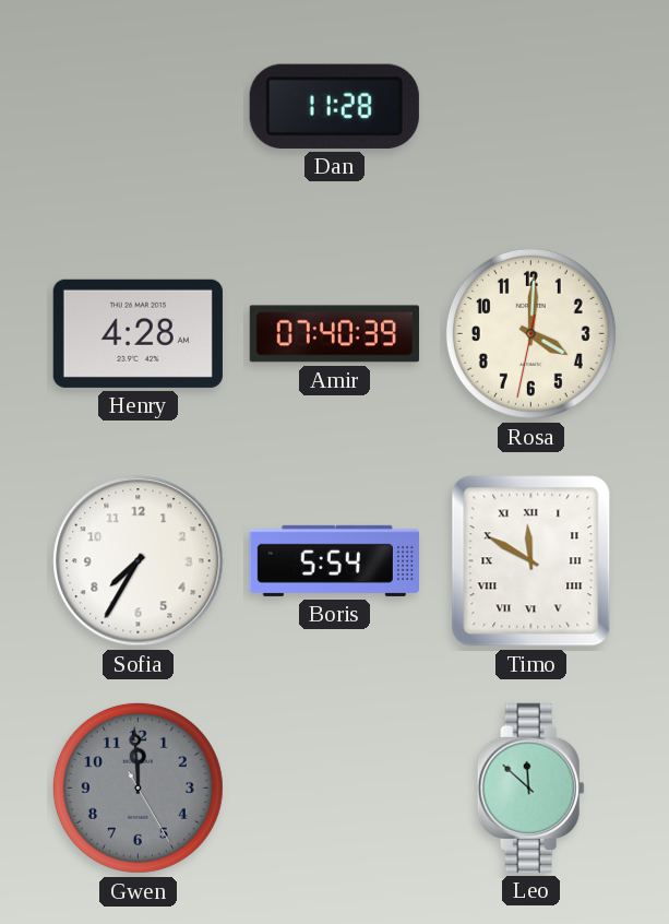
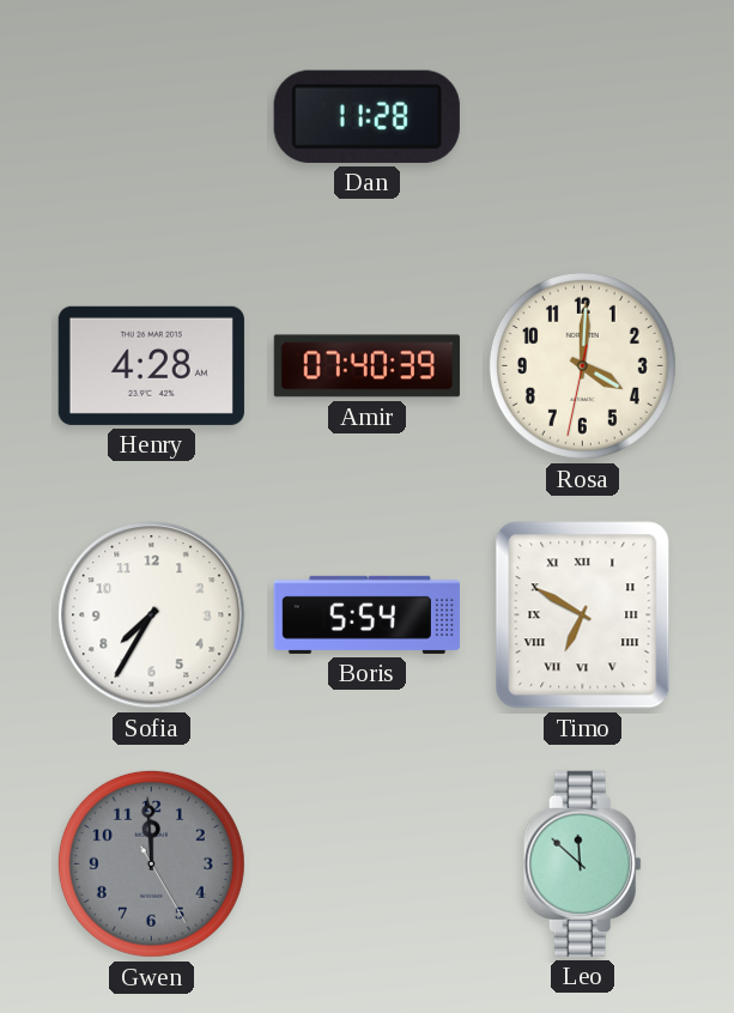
Timo: 11:50 -> 6:50 (583, 615)
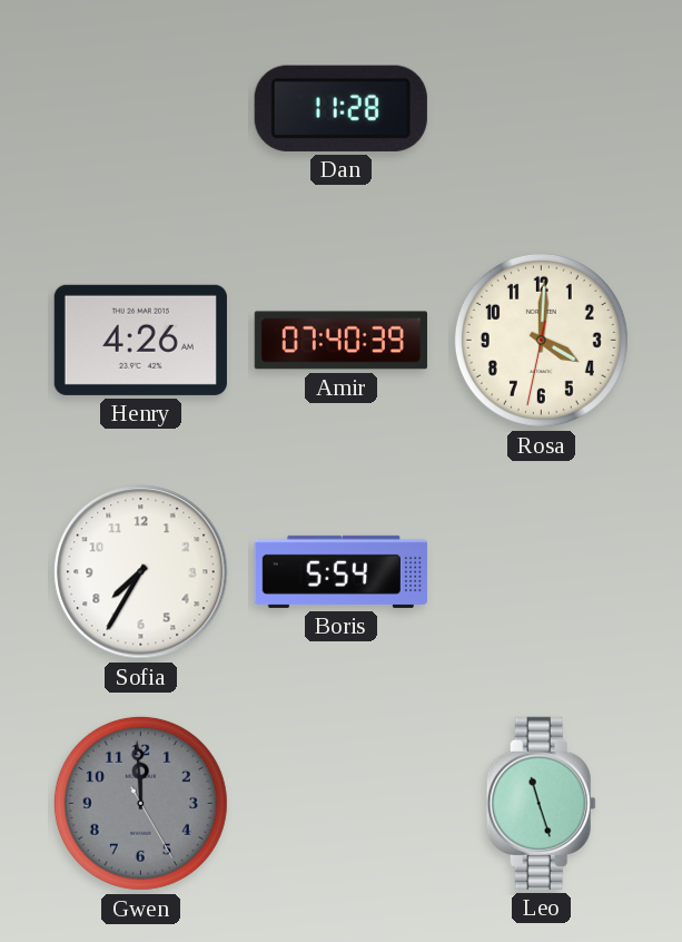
Henry: 4:28 -> 4:26 (140, 340)
Timo: 6:50 -> none (583, 615)
Leo: 11:52 -> 11:27 (541, 803)
